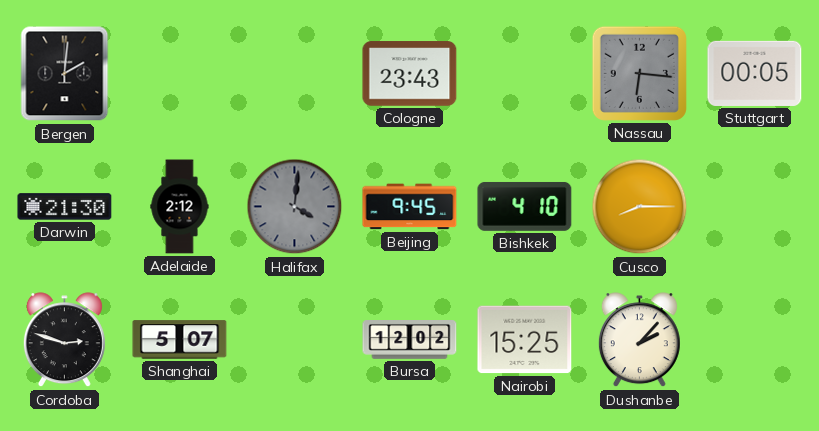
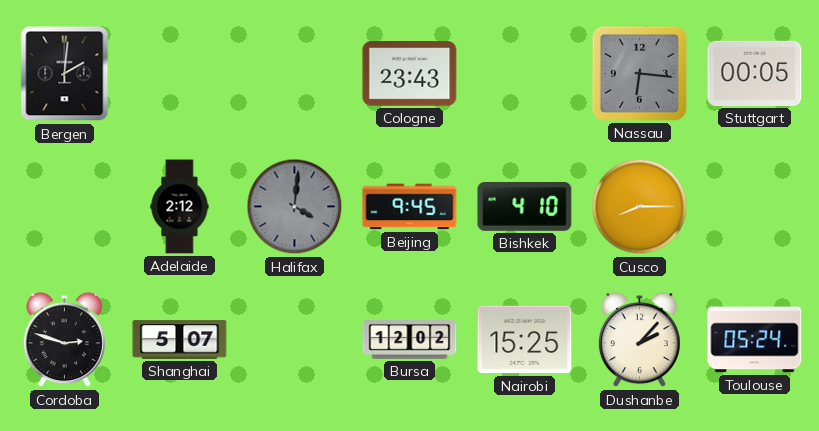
Darwin: 21:30 -> none (65, 207)
Toulouse: none -> 05:24 (755, 340)
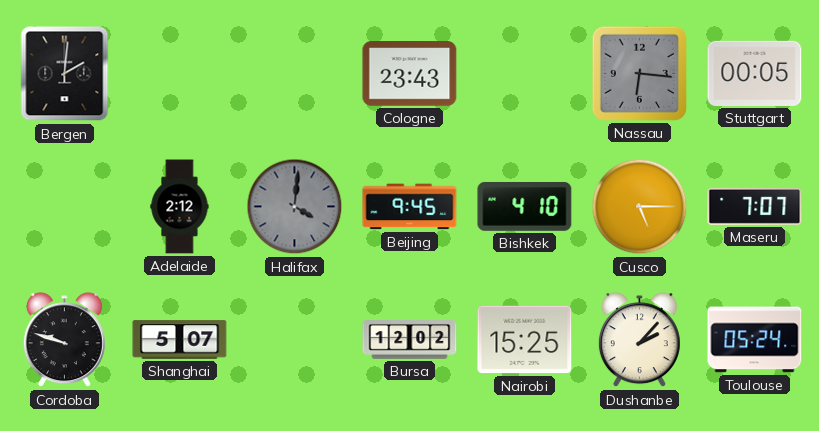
Cusco: 8:15 -> 5:15 (640, 207)
Maseru: none -> 7:07 (755, 206)
Cordoba: 2:48 -> 9:48 (64, 340)
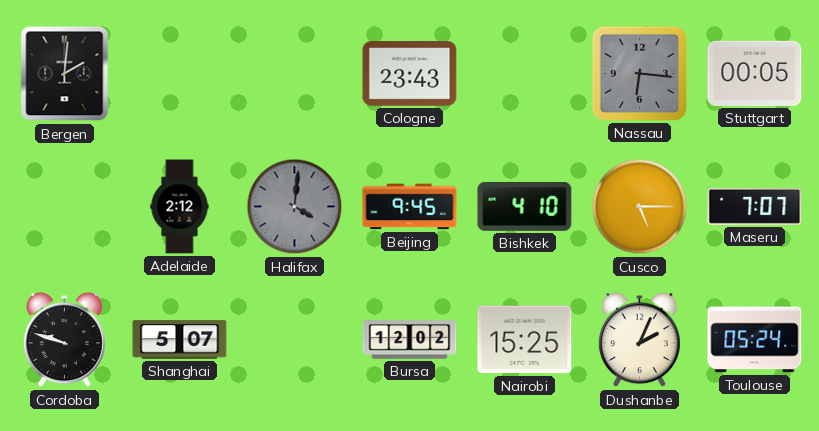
Dushanbe: 2:07 -> 2:04 (639, 340)
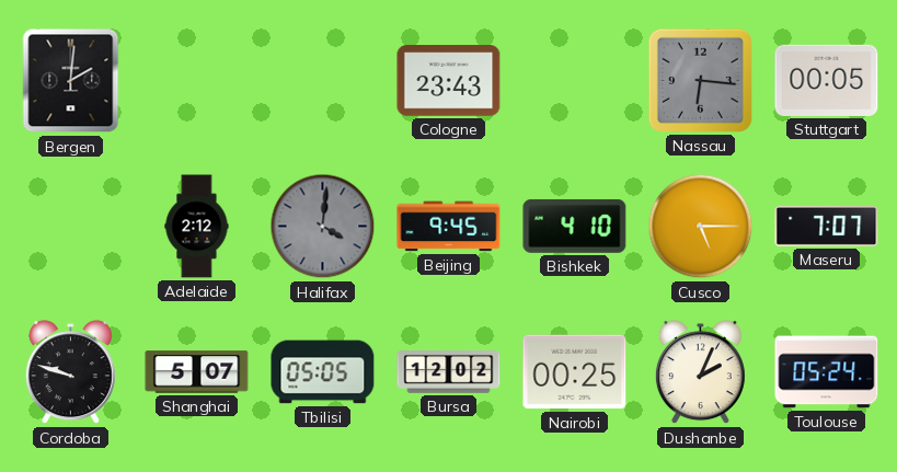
Tbilisi: none -> 05:05 (323, 372)
Nairobi: 15:25 -> 00:25 (575, 372)
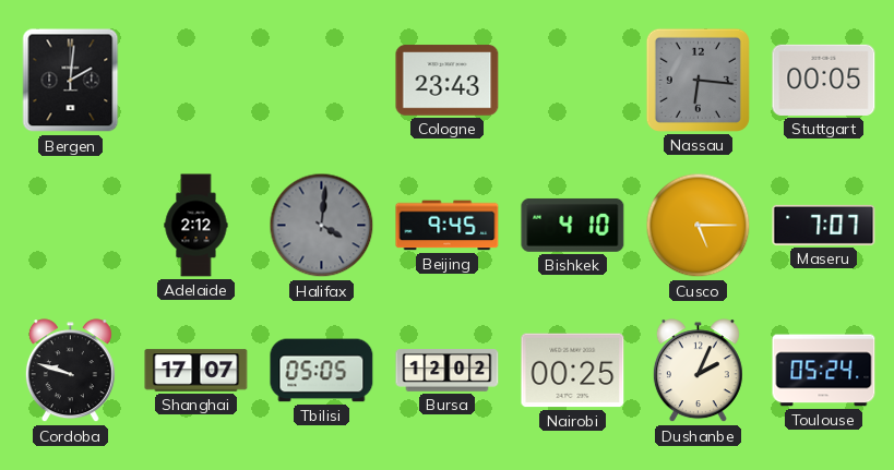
Shanghai: 5:07 -> 17:07 (196, 371)
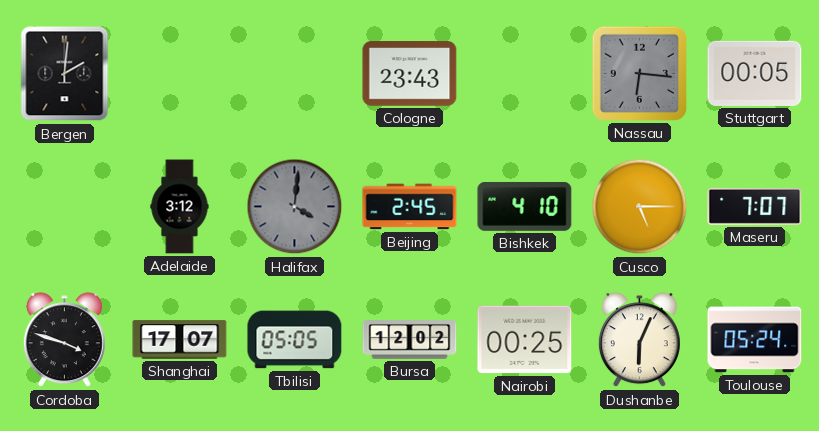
Adelaide: 2:12 -> 3:12 (180, 207)
Beijing: 9:45 -> 2:45 (410, 207)
Cordoba: 9:48 -> 3:48 (64, 340)
Dushanbe: 2:04 -> 6:04 (639, 340)
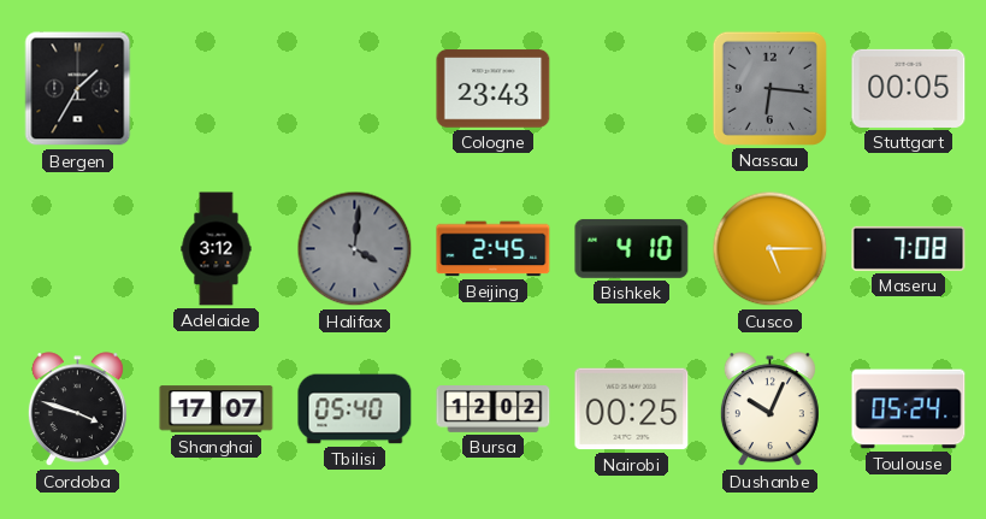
Bergen: 2:01 -> 1:35 (78, 89)
Maseru: 7:07 -> 7:08 (909, 248)
Tbilisi: 05:05 -> 05:40 (355, 409)
Dushanbe: 6:04 -> 10:04 (769, 409)
